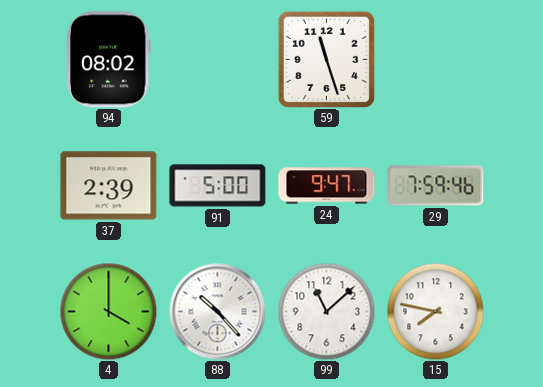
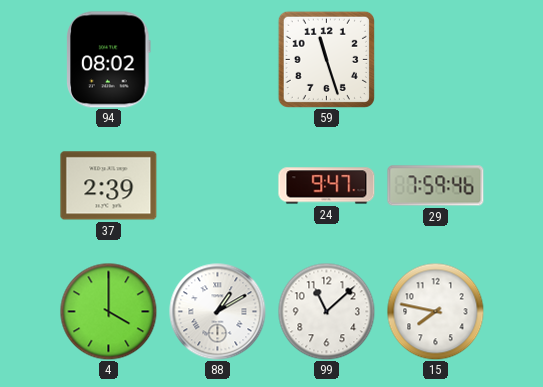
91: 5:00 -> none (218, 186)
88: 10:23 -> 1:10 (218, 312)
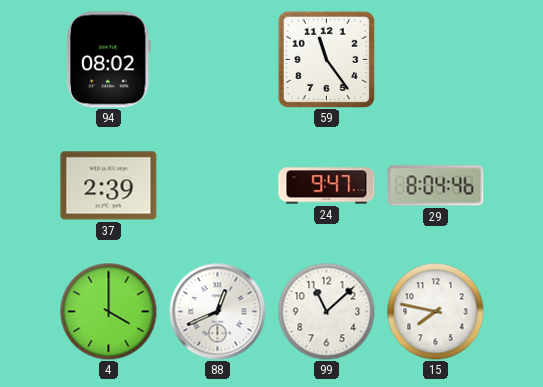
59: 11:27 -> 11:24 (326, 59)
29: 7:59 -> 8:04 (436, 186)
88: 1:10 -> 12:41 (218, 312)
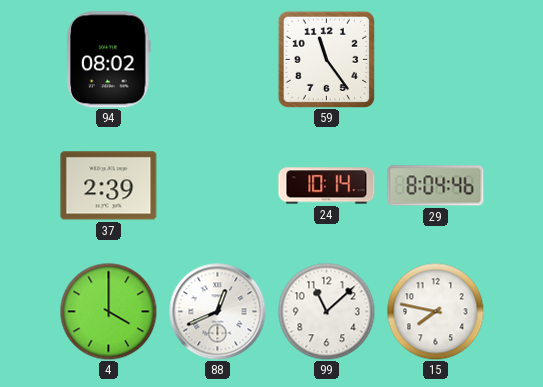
24: 9:47 -> 10:14 (327, 186)
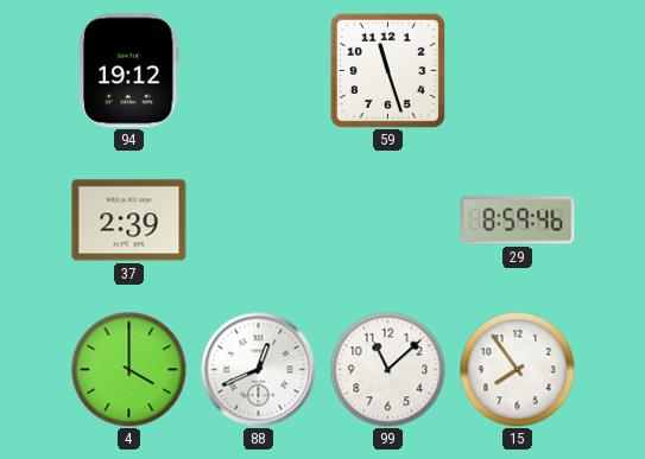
94: 08:02 -> 19:12 (129, 71)
59: 11:24 -> 11:27 (387, 70)
24: 10:14 -> none (327, 186)
29: 8:04 -> 8:59 (518, 221)
15: 7:47 -> 7:54 (517, 369)
